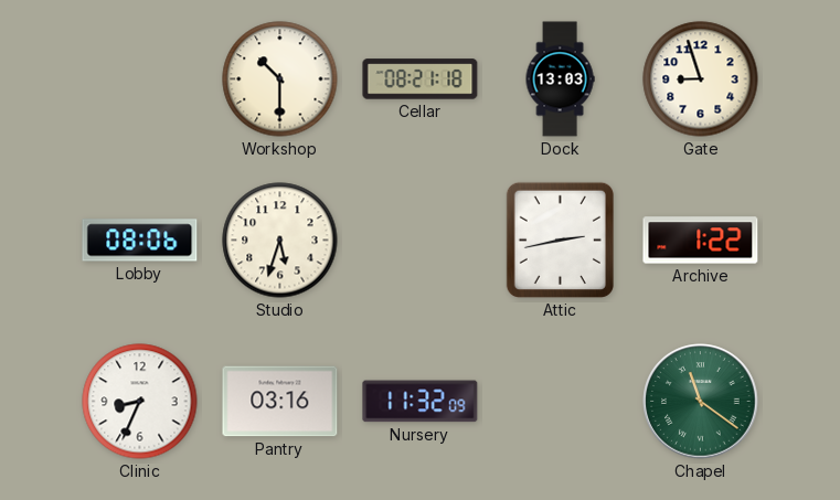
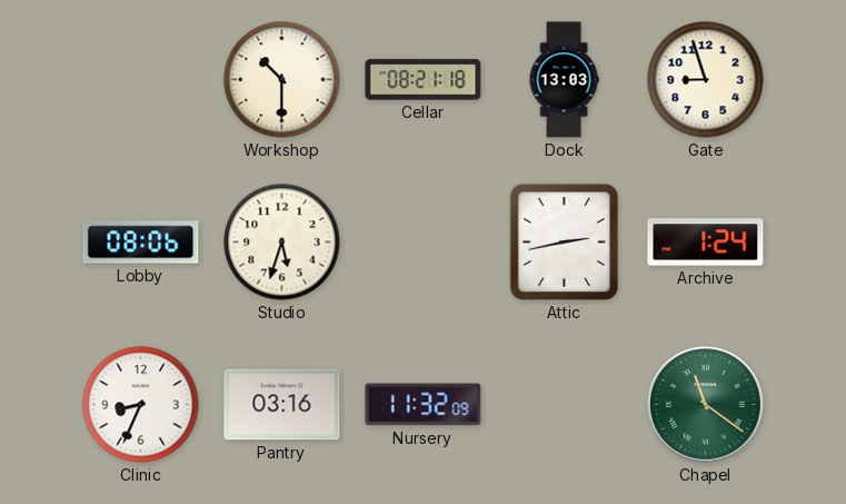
Archive: 1:22 -> 1:24 (706, 243)
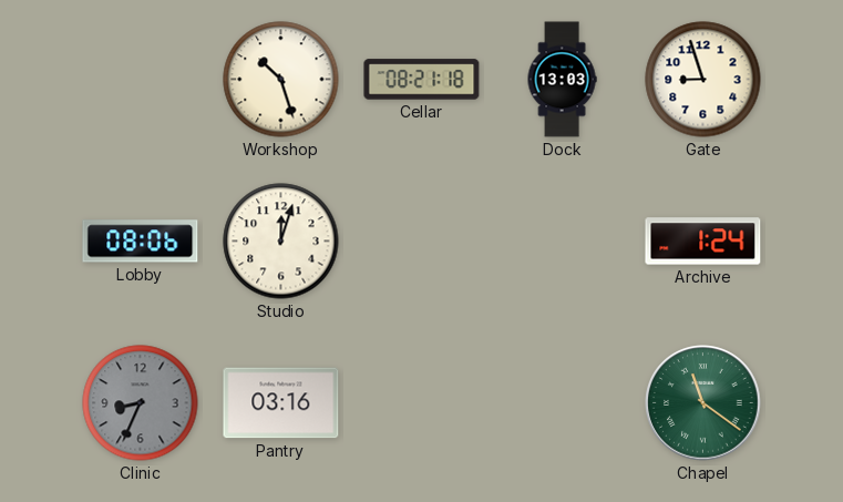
Workshop: 10:30 -> 10:27 (281, 80)
Studio: 5:33 -> 12:03 (281, 242)
Attic: 2:43 -> none (564, 241)
Clinic dial: white -> grey (141, 403)
Nursery: 11:32 -> none (424, 405)
